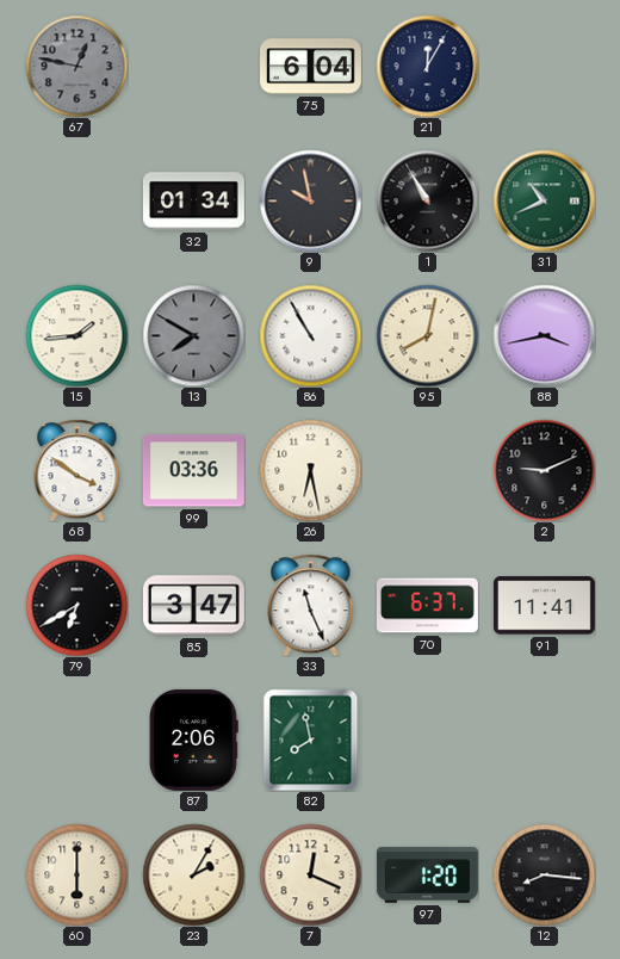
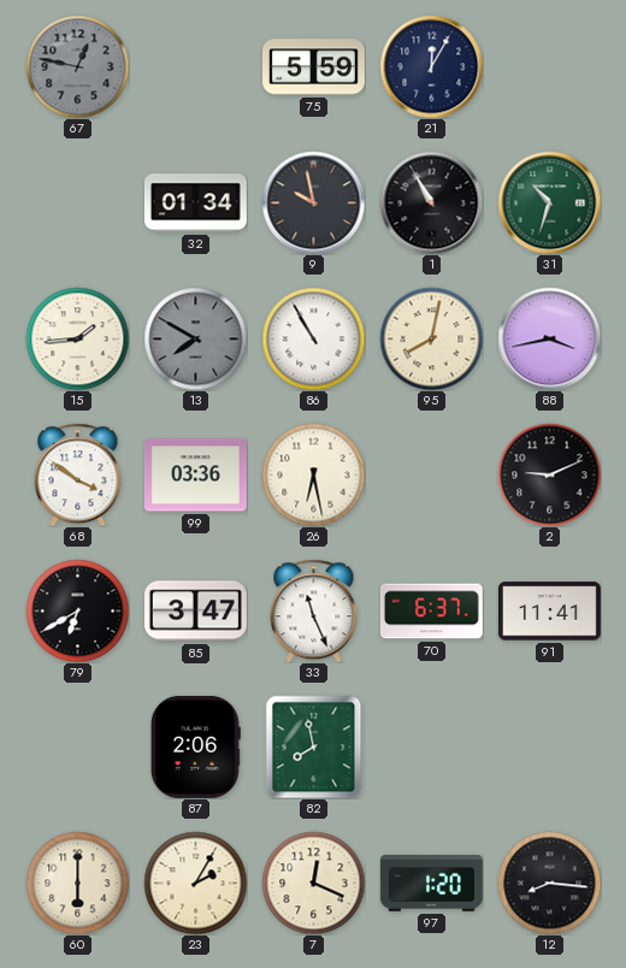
75: 6:04 -> 5:59 (314, 67)
31: 10:41 -> 10:33 (549, 202)
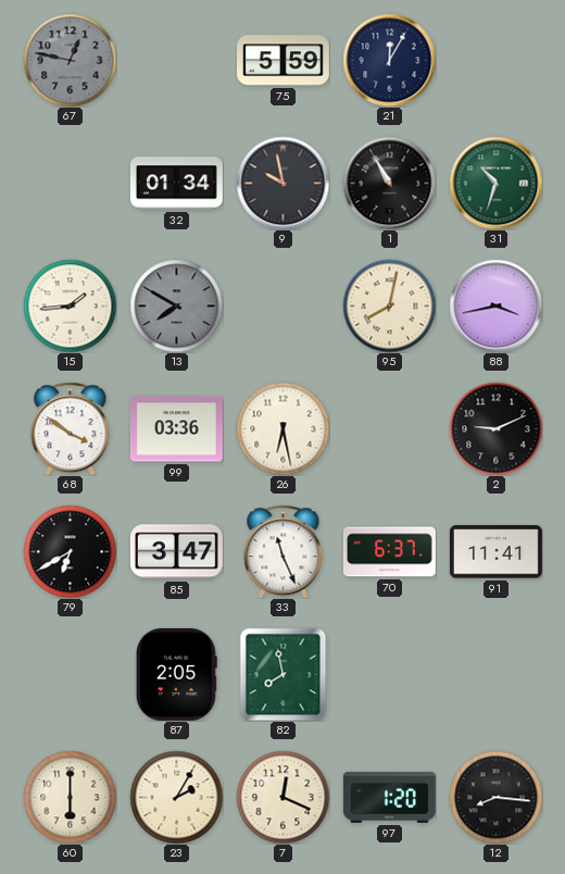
86: 10:55 -> none (313, 338)
87: 2:06 -> 2:05 (176, 674)
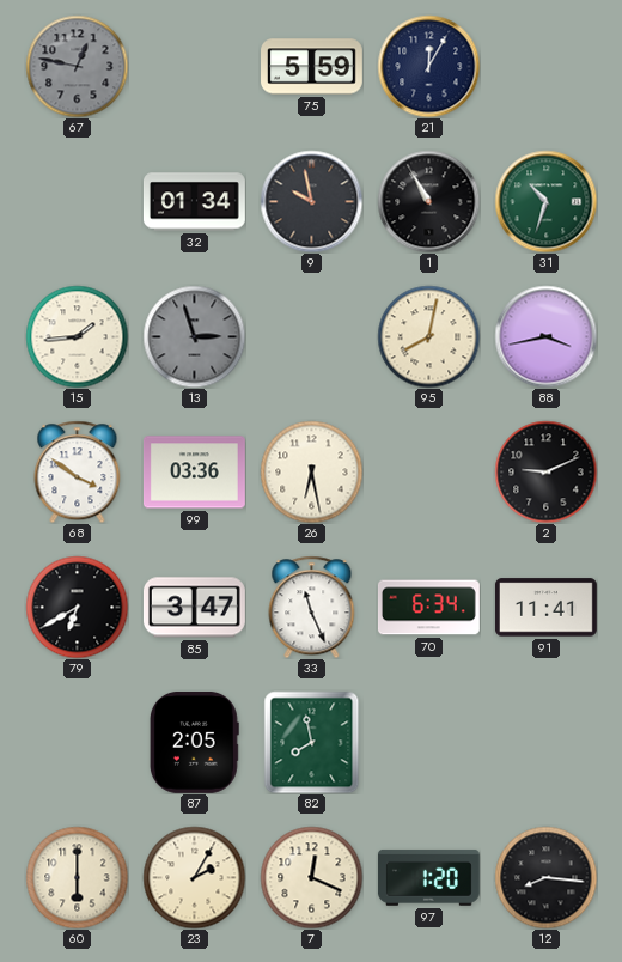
13: 7:50 -> 2:57 (194, 336)
70: 6:37 -> 6:34 (428, 608)
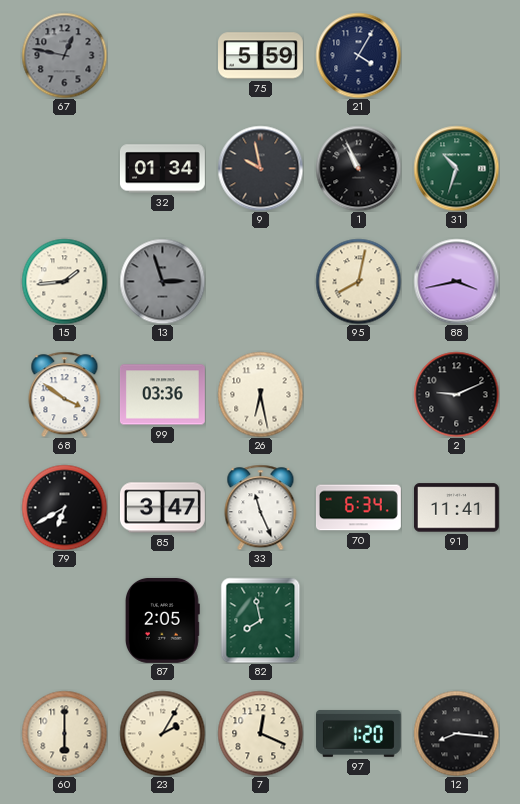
21: 12:05 -> 4:05 (358, 55)
1: 10:55 -> 10:56 (358, 168)
